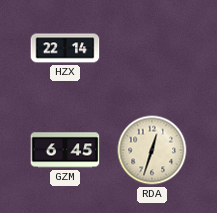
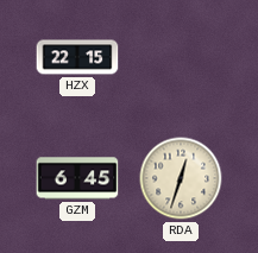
HZX: 22:14 -> 22:15 (77, 57)
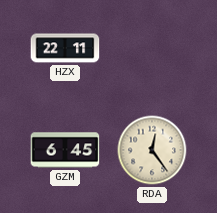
HZX: 22:15 -> 22:11 (65, 48)
RDA: 12:33 -> 12:24 (152, 150)
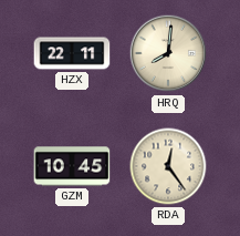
HRQ: none -> 8:01 (168, 53)
GZM: 6:45 -> 10:45 (72, 166)
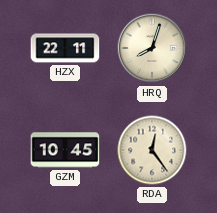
HRQ: 8:01 -> 8:03 (152, 48)
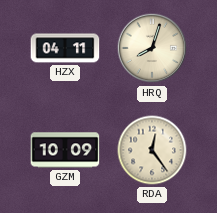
HZX: 22:11 -> 04:11 (65, 48)
GZM: 10:45 -> 10:09 (65, 150)
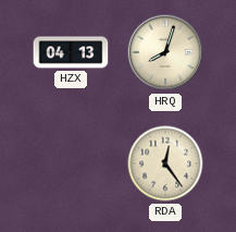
HZX: 04:11 -> 04:13 (71, 52)
GZM: 10:09 -> none (65, 150)
